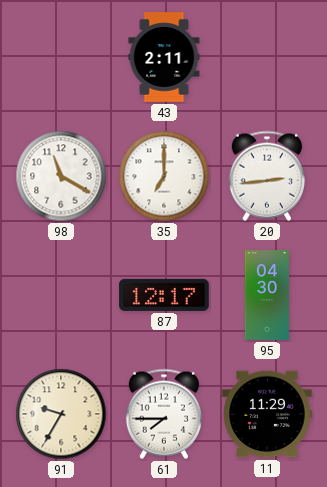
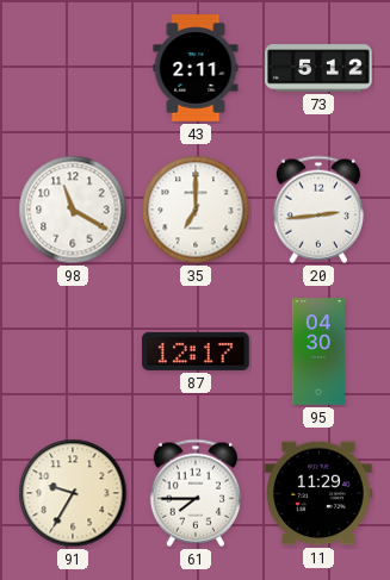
73: none -> 5:12 (318, 68)
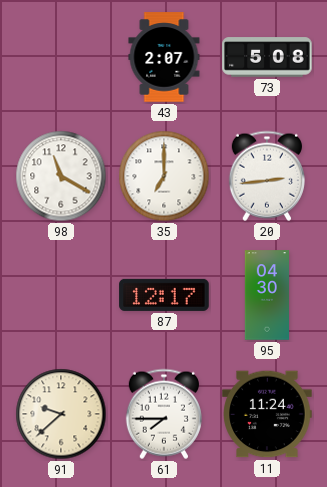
43: 2:11 -> 2:07 (164, 57)
73: 5:12 -> 5:08 (267, 57)
91: 9:35 -> 9:38 (61, 414)
11: 11:29 -> 11:24 (267, 414)
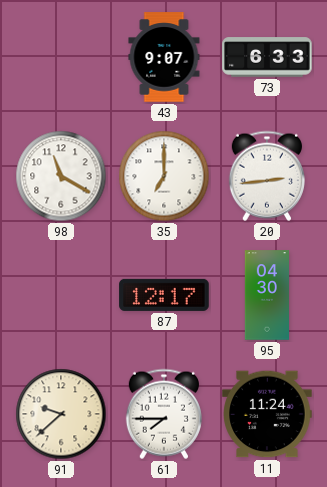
43: 2:07 -> 9:07 (164, 57)
73: 5:08 -> 6:33 (267, 57)
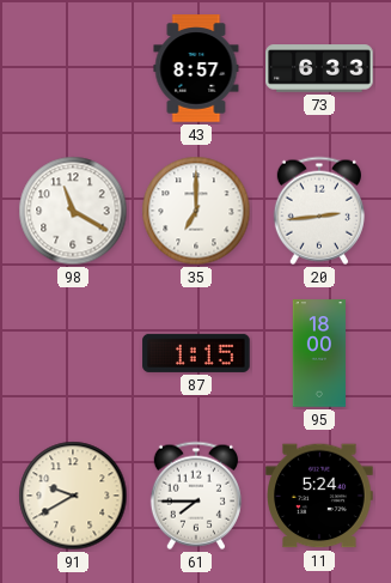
43: 9:07 -> 8:57 (196, 68)
87: 12:17 -> 1:15 (196, 353)
95: 04:30 -> 18:00 (319, 353)
91: 9:38 -> 9:40 (73, 496)
11: 11:24 -> 5:24 (319, 496)
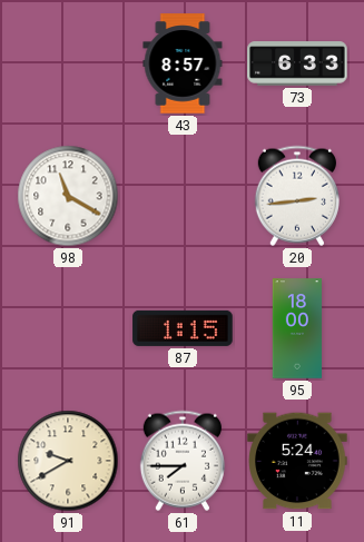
35: 7:00 -> none (196, 211)
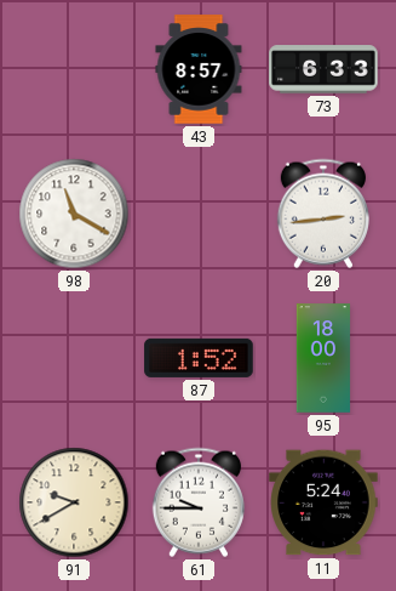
87: 1:15 -> 1:52 (199, 358)
61: 7:45 -> 9:45 (199, 502)
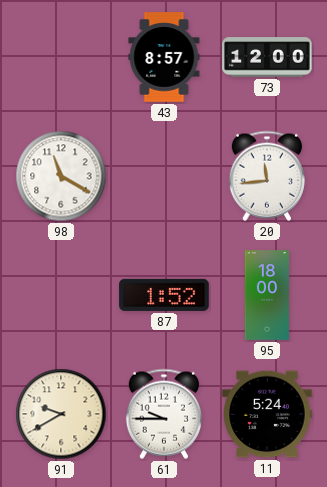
73: 6:33 -> 12:00 (267, 57)
20: 2:44 -> 11:44 (267, 176)
